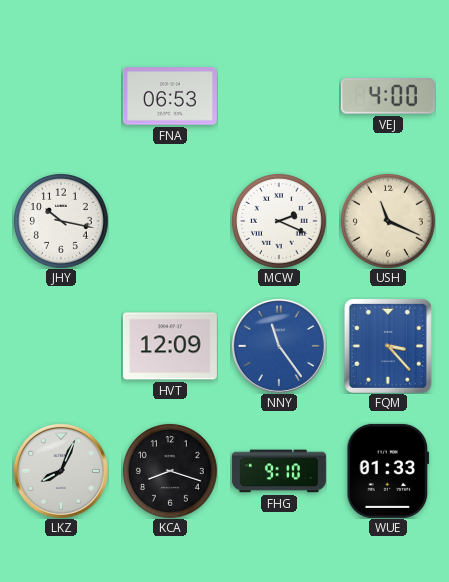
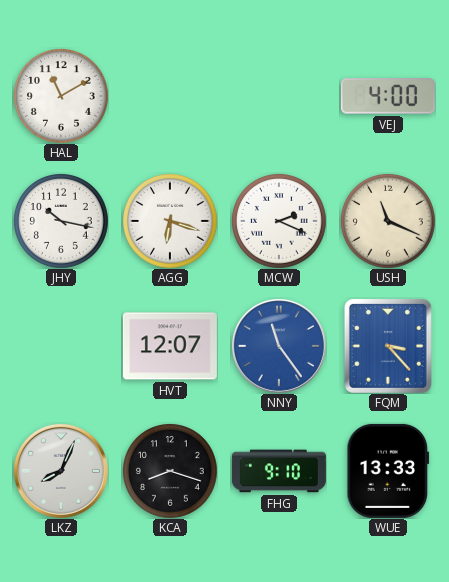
HAL: none -> 11:10 (61, 96)
FNA: 06:53 -> none (170, 96)
AGG: none -> 6:18 (170, 221)
HVT: 12:09 -> 12:07 (170, 346)
WUE: 01:33 -> 13:33 (388, 471)
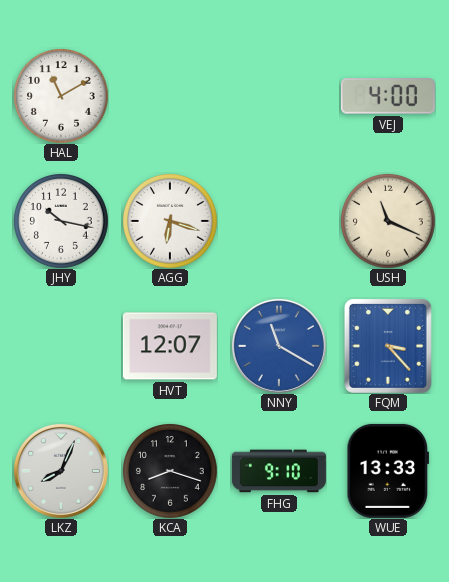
MCW: 2:19 -> none (279, 221)
NNY: 11:24 -> 11:20 (279, 346)
